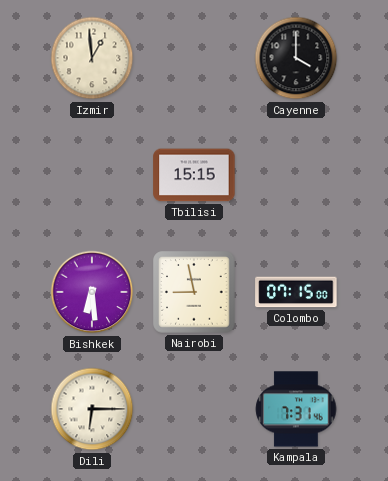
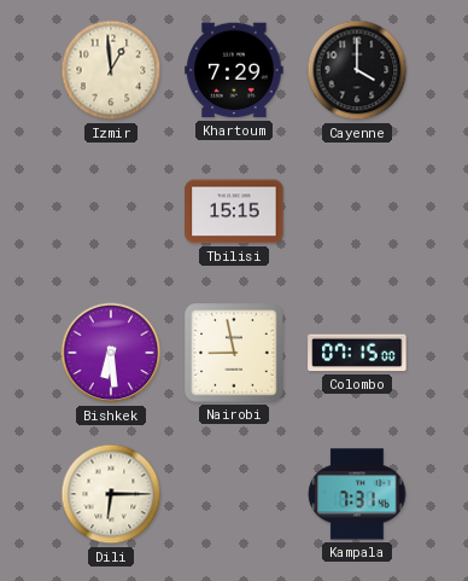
Khartoum: none -> 7:29 (234, 70)
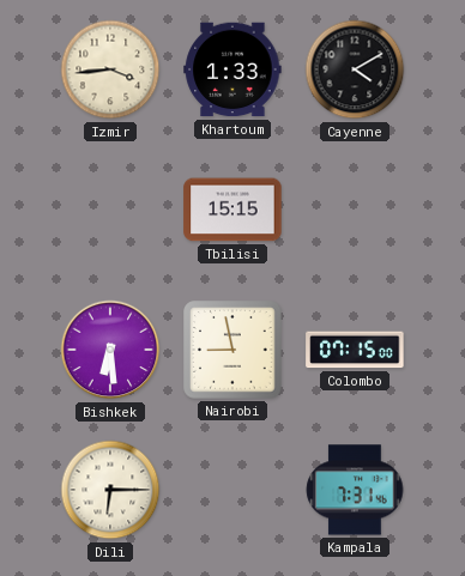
Izmir: 12:59 -> 3:44 (110, 69)
Khartoum: 7:29 -> 1:33 (232, 69)
Cayenne: 4:00 -> 4:10 (355, 69)
